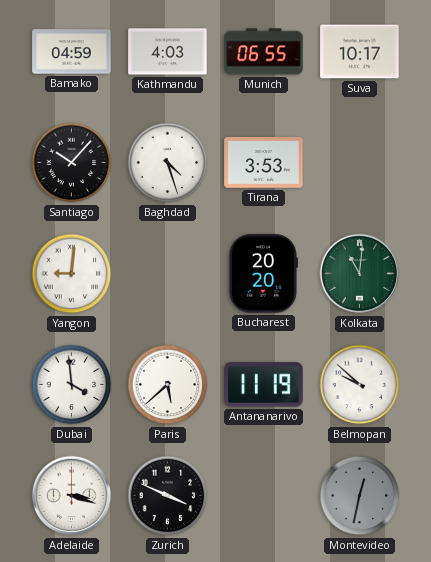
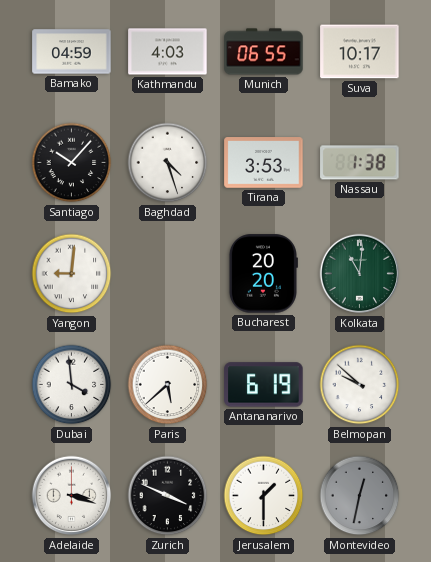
Nassau: none -> 1:38 (360, 163)
Antananarivo: 11:19 -> 6:19 (264, 385)
Jerusalem: none -> 1:30 (264, 496)
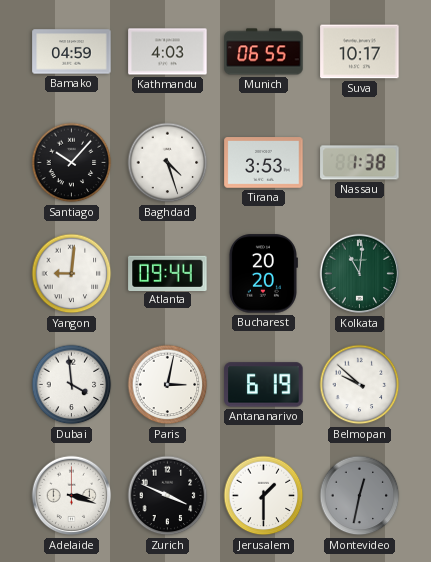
Atlanta: none -> 09:44 (168, 273)
Paris: 5:38 -> 3:02 (168, 385)
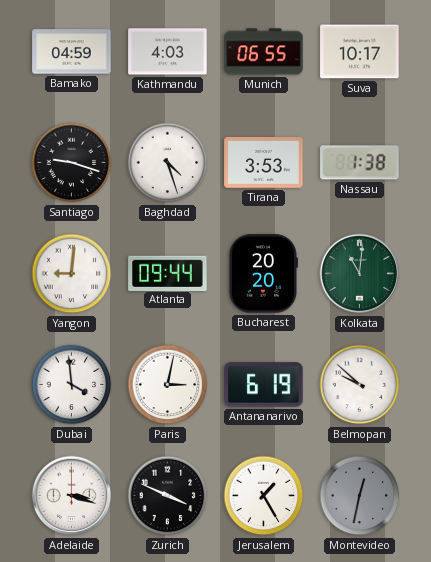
Santiago: 10:07 -> 9:18 (72, 163)
Jerusalem: 1:30 -> 1:25 (264, 496)
